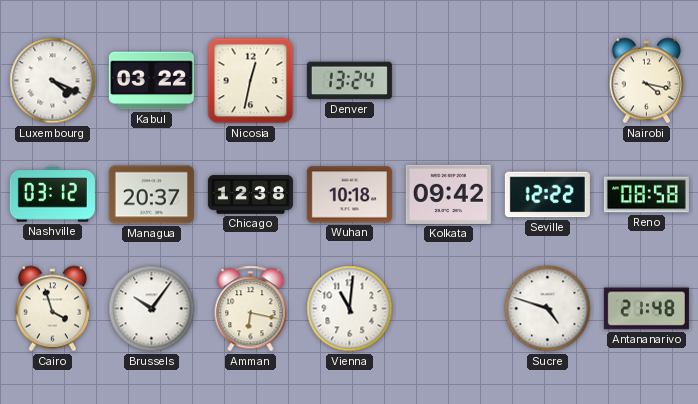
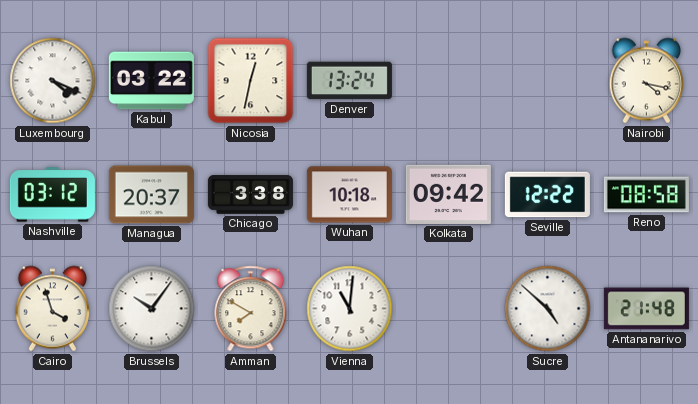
Chicago: 12:38 -> 3:38 (250, 195)
Amman: 6:17 -> 7:50 (251, 309)
Sucre: 4:48 -> 4:52 (548, 309)
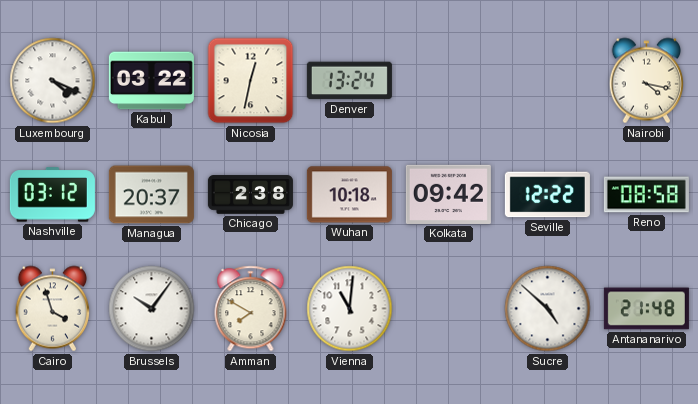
Chicago: 3:38 -> 2:38 (250, 195)
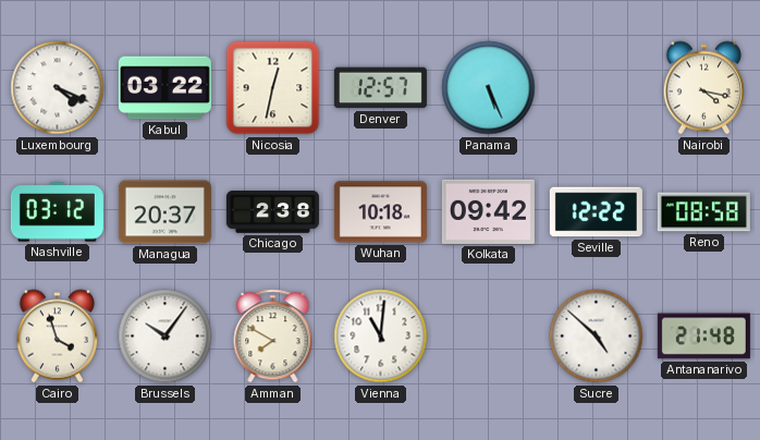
Denver: 13:24 -> 12:57 (380, 88)
Panama: none -> 5:26 (489, 88)
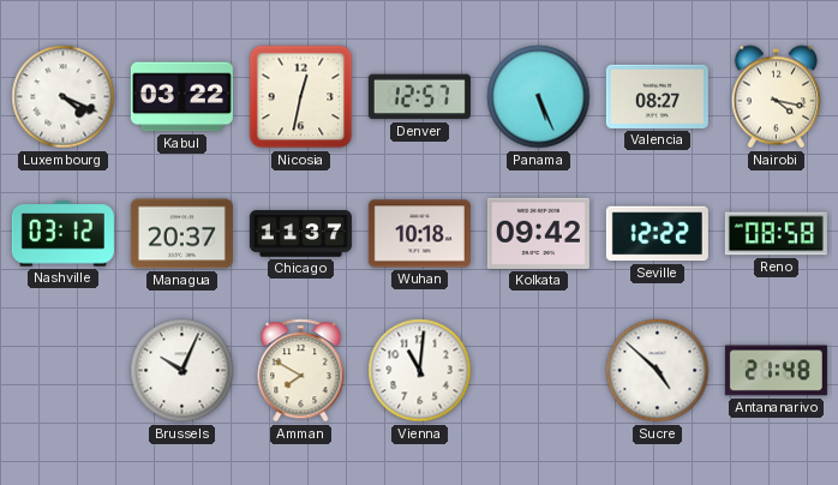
Valencia: none -> 08:27 (657, 96)
Chicago: 2:38 -> 11:37 (300, 234)
Cairo: 3:57 -> none (58, 337)
Brussels: 10:06 -> 10:04 (182, 371)
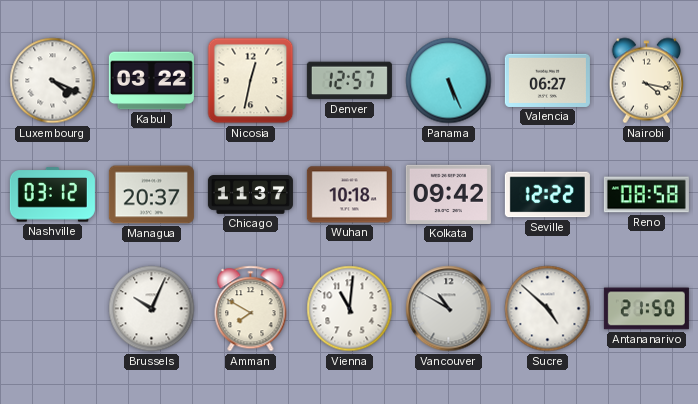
Valencia: 08:27 -> 06:27 (547, 80)
Vancouver: none -> 10:50 (449, 309)
Antananarivo: 21:48 -> 21:50 (646, 309)
